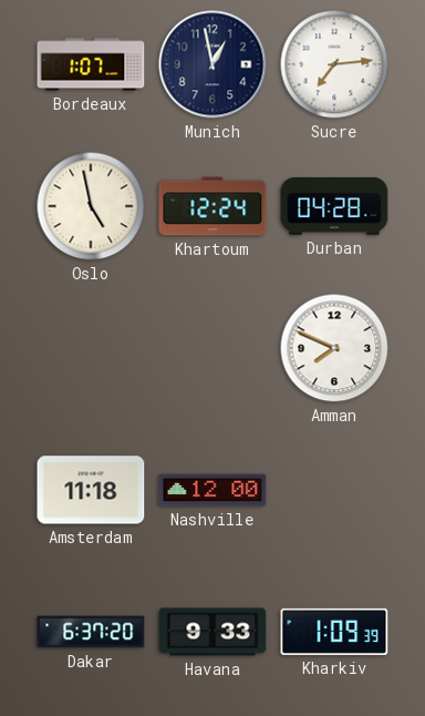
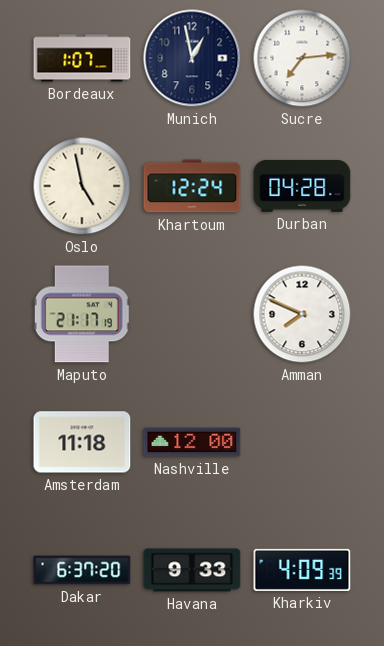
Maputo: none -> 21:17 (82, 314)
Kharkiv: 1:09 -> 4:09 (302, 570)
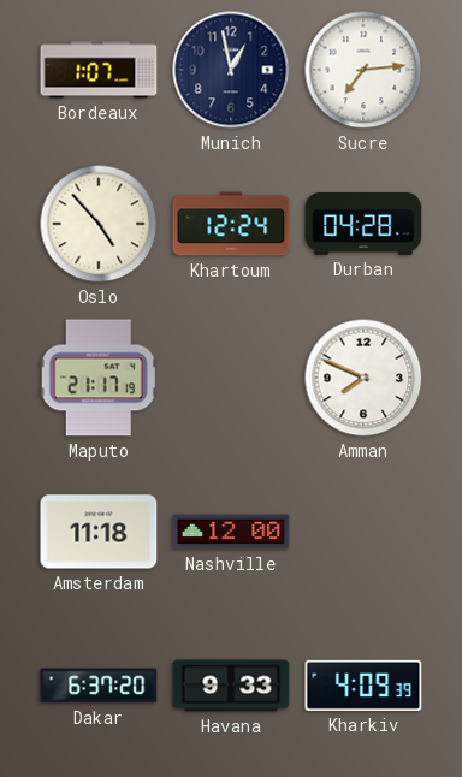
Oslo: 4:58 -> 4:53 (99, 224)
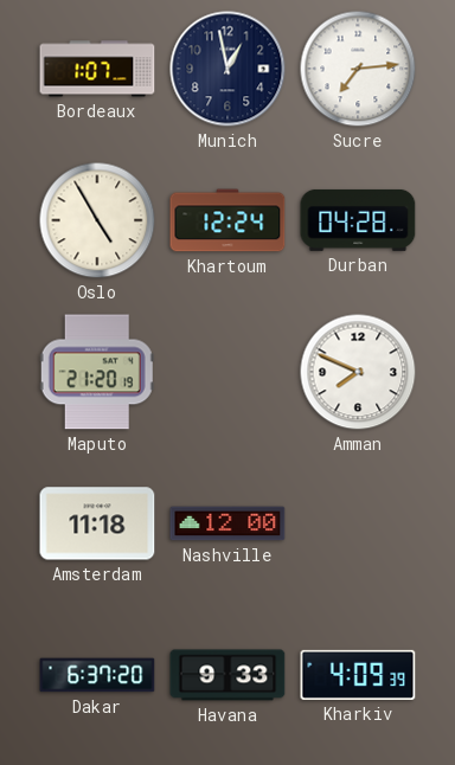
Oslo: 4:53 -> 4:55 (97, 220)
Maputo: 21:17 -> 21:20 (97, 372)
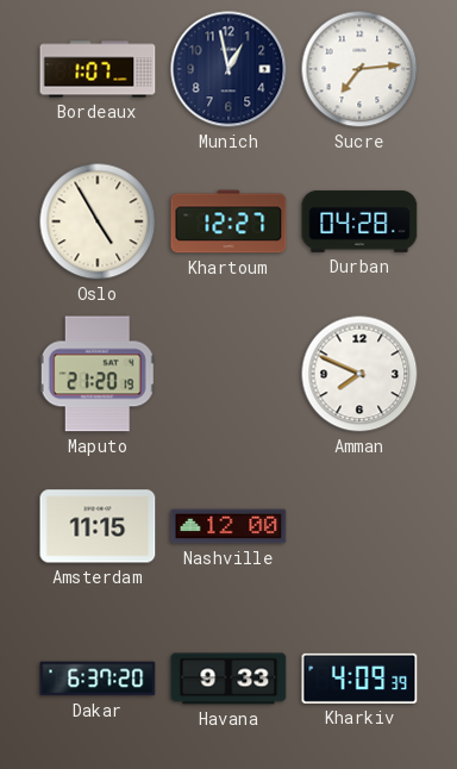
Khartoum: 12:24 -> 12:27 (228, 221)
Amsterdam: 11:18 -> 11:15 (98, 526)
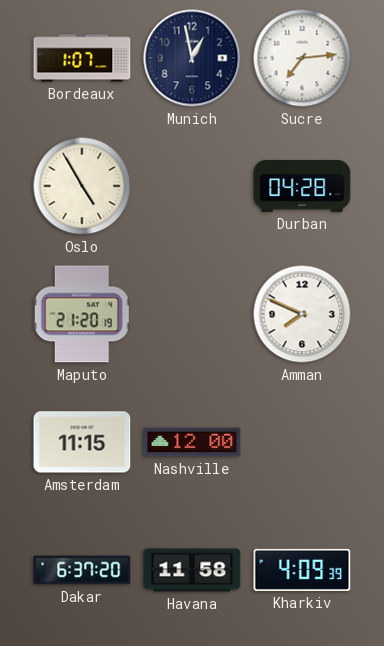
Khartoum: 12:27 -> none (228, 221)
Havana: 9:33 -> 11:58 (192, 570)
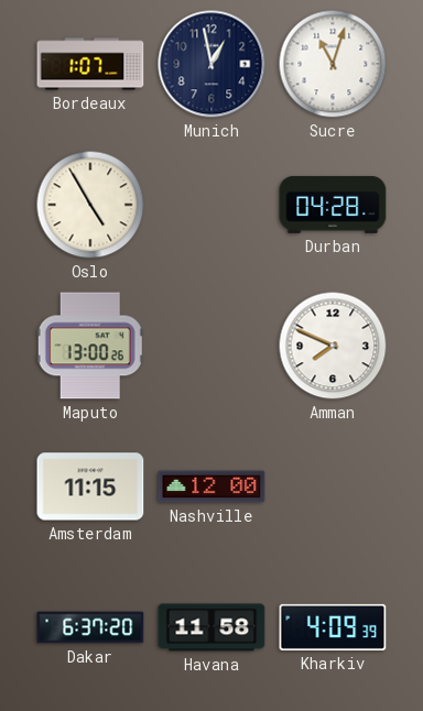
Sucre: 7:14 -> 11:03 (333, 64)
Maputo: 21:20 -> 13:00 (90, 346)
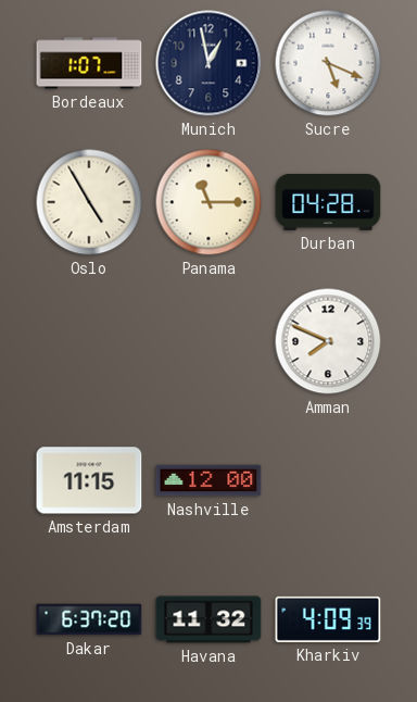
Sucre: 11:03 -> 5:19 (328, 63)
Panama: none -> 11:15 (208, 202)
Maputo: 13:00 -> none (90, 346)
Havana: 11:58 -> 11:32 (208, 619)
